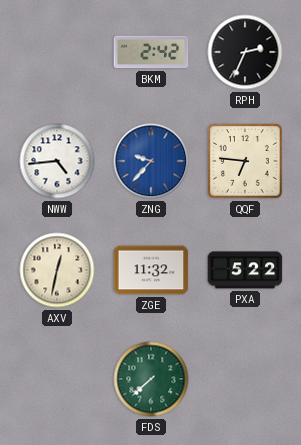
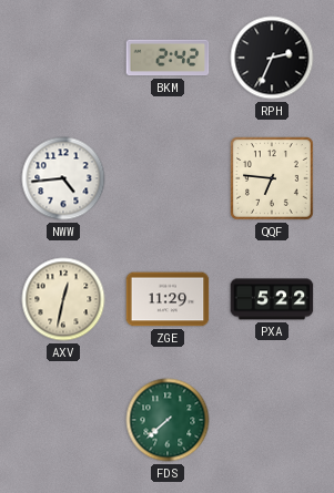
ZNG: 9:37 -> none (151, 161)
ZGE: 11:32 -> 11:29 (168, 299)
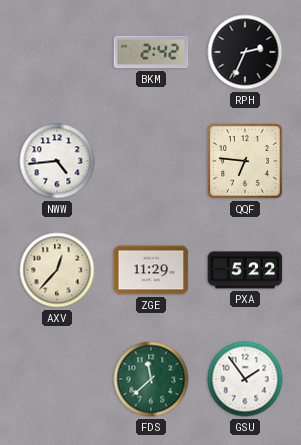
AXV: 12:32 -> 12:37 (57, 270)
FDS: 7:38 -> 11:38 (151, 379)
GSU: none -> 1:54 (245, 379)
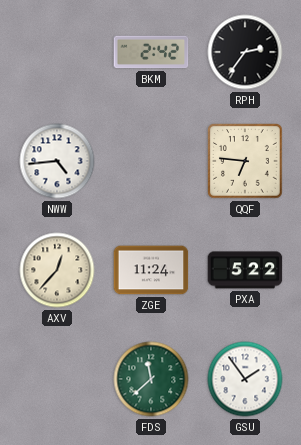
RPH: 2:34 -> 2:36 (245, 52)
ZGE: 11:29 -> 11:24 (151, 270)
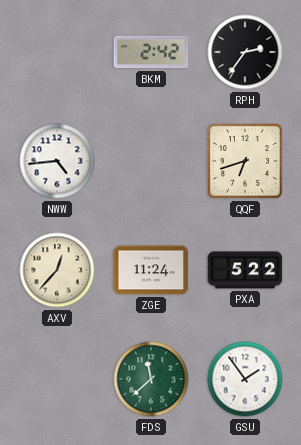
QQF: 6:46 -> 6:42 (245, 161)
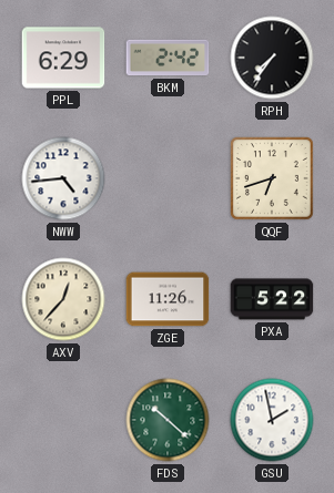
PPL: none -> 6:29 (63, 58)
RPH: 2:36 -> 7:36 (272, 58)
ZGE: 11:24 -> 11:26 (168, 299)
FDS: 11:38 -> 10:22 (168, 420)
GSU: 1:54 -> 1:58 (272, 420)
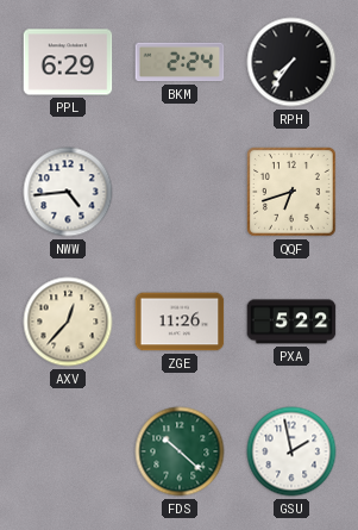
BKM: 2:42 -> 2:24 (180, 62)
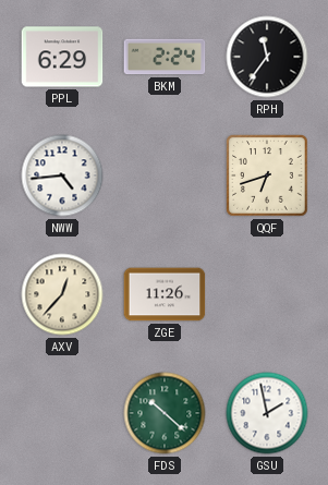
RPH: 7:36 -> 11:36 (267, 57)
PXA: 5:22 -> none (291, 322)
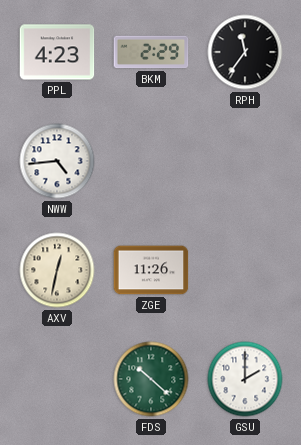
PPL: 6:29 -> 4:23 (57, 52)
BKM: 2:24 -> 2:29 (151, 52)
QQF: 6:42 -> none (267, 175)
AXV: 12:37 -> 12:32 (57, 270)
GSU: 1:58 -> 2:00 (245, 379)
